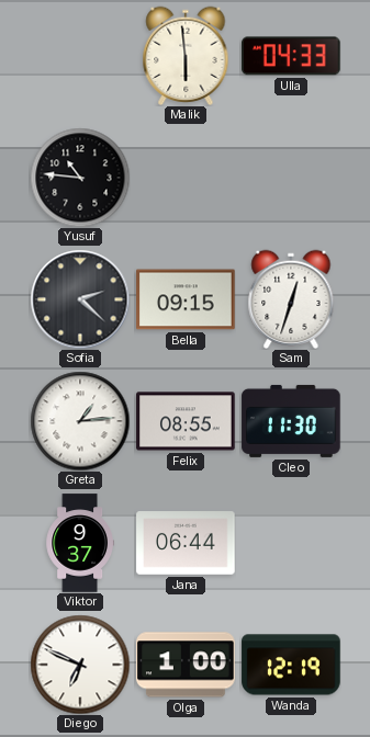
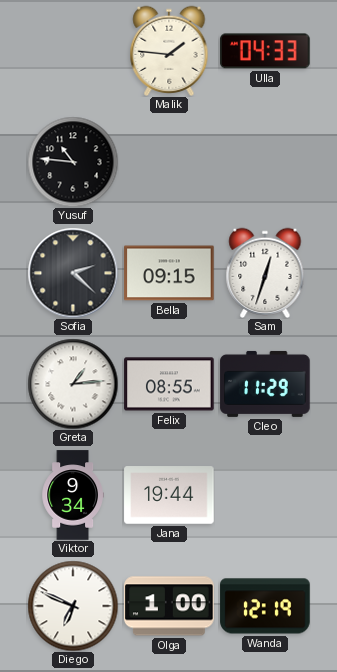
Malik: 5:59 -> 1:46 (169, 50)
Cleo: 11:30 -> 11:29 (265, 384)
Viktor: 9:37 -> 9:34 (72, 495)
Jana: 06:44 -> 19:44 (169, 495)
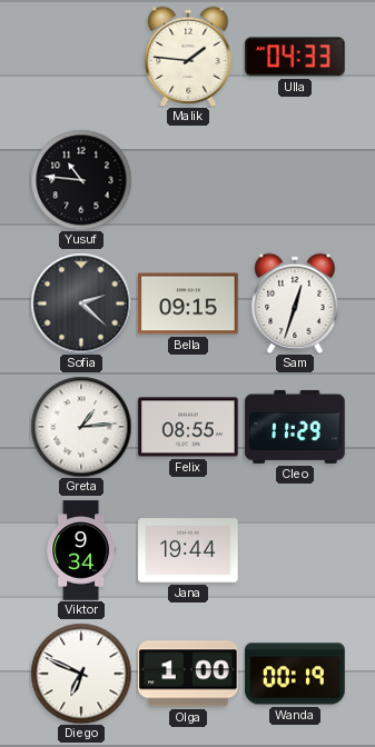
Wanda: 12:19 -> 00:19 (295, 674)
